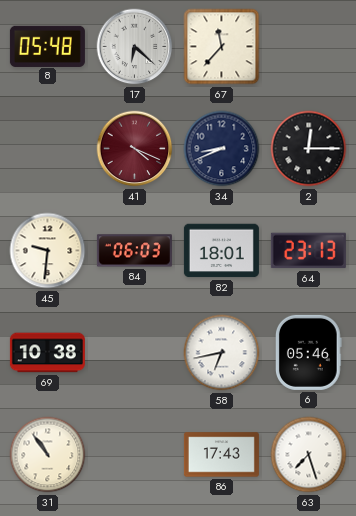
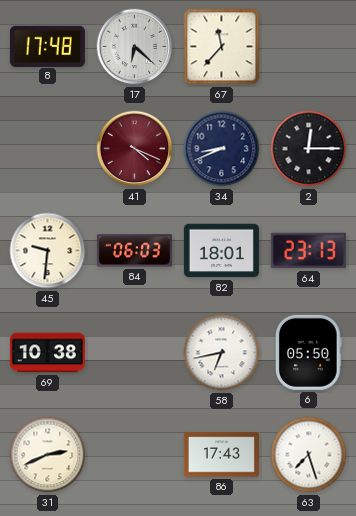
8: 05:48 -> 17:48 (47, 46)
6: 05:46 -> 05:50 (308, 352)
31: 10:54 -> 2:41 (48, 455)
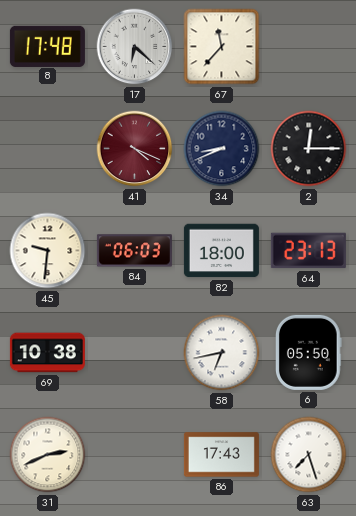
82: 18:01 -> 18:00 (221, 251)
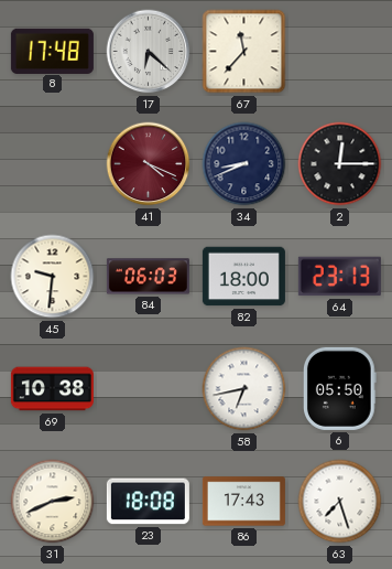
23: none -> 18:08 (148, 502)
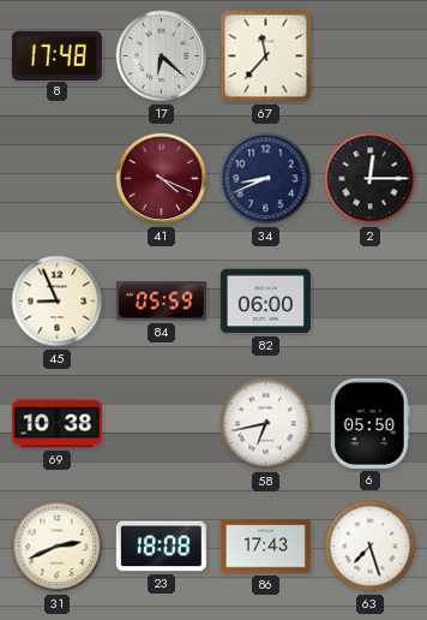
45: 9:31 -> 8:56 (58, 302)
84: 06:03 -> 05:59 (161, 302)
82: 18:00 -> 06:00 (265, 302)
64: 23:13 -> none (339, 277)
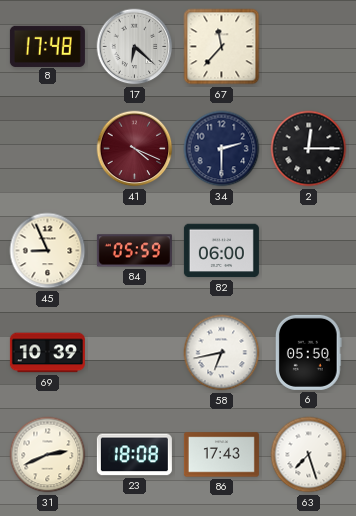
34: 8:41 -> 2:30 (222, 149)
69: 10:38 -> 10:39 (47, 353)
